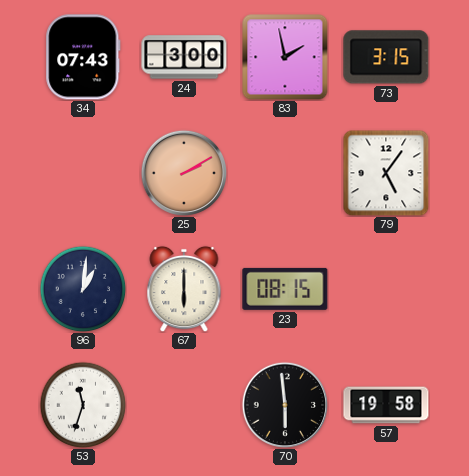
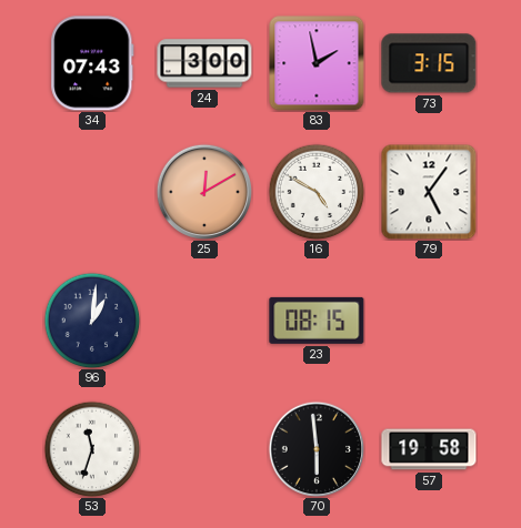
25: 2:10 -> 12:10 (203, 191)
16: none -> 4:50 (317, 192)
67: 6:00 -> none (184, 289)
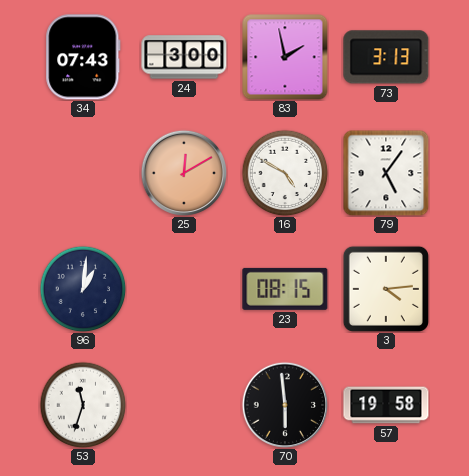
73: 3:15 -> 3:13 (386, 57)
3: none -> 4:14 (386, 289)
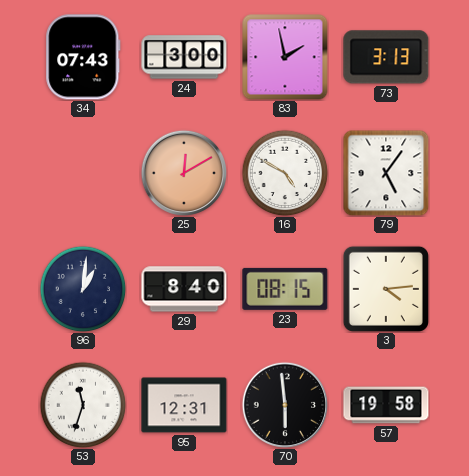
29: none -> 8:40 (184, 289)
95: none -> 12:31 (184, 405)
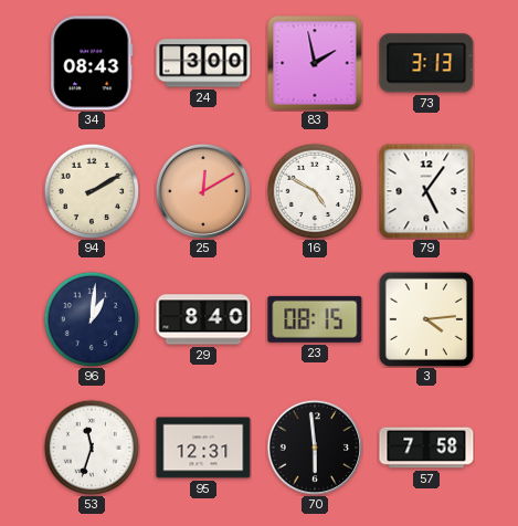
34: 07:43 -> 08:43 (92, 63)
94: none -> 2:10 (92, 191)
57: 19:58 -> 7:58 (426, 448)
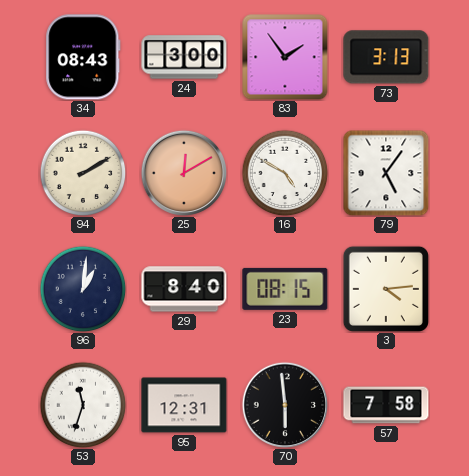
83: 1:58 -> 1:54 (285, 57)
